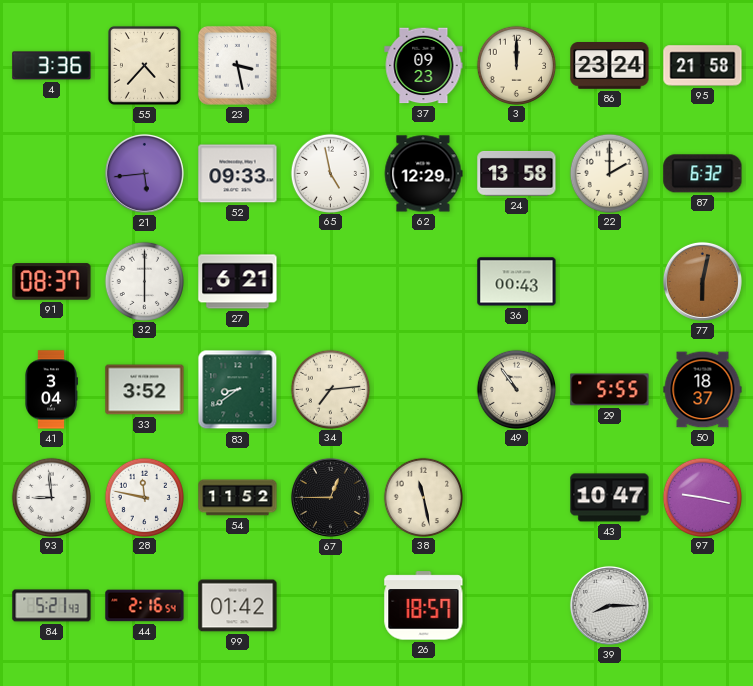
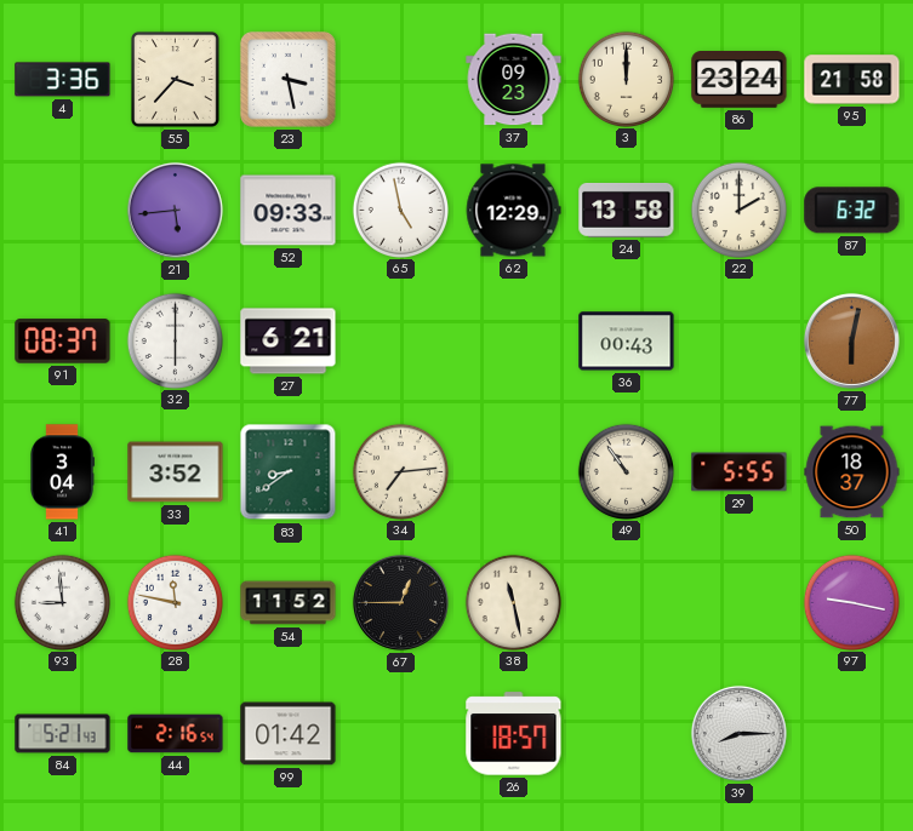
55: 4:37 -> 3:37 (175, 79)
43: 10:47 -> none (610, 498)
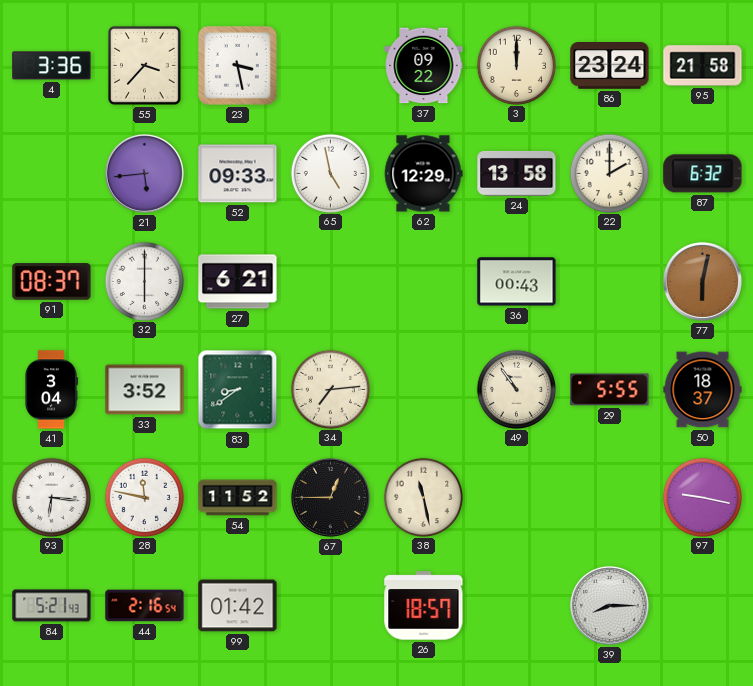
37: 09:23 -> 09:22 (424, 66)
93: 8:59 -> 6:16 (51, 497)
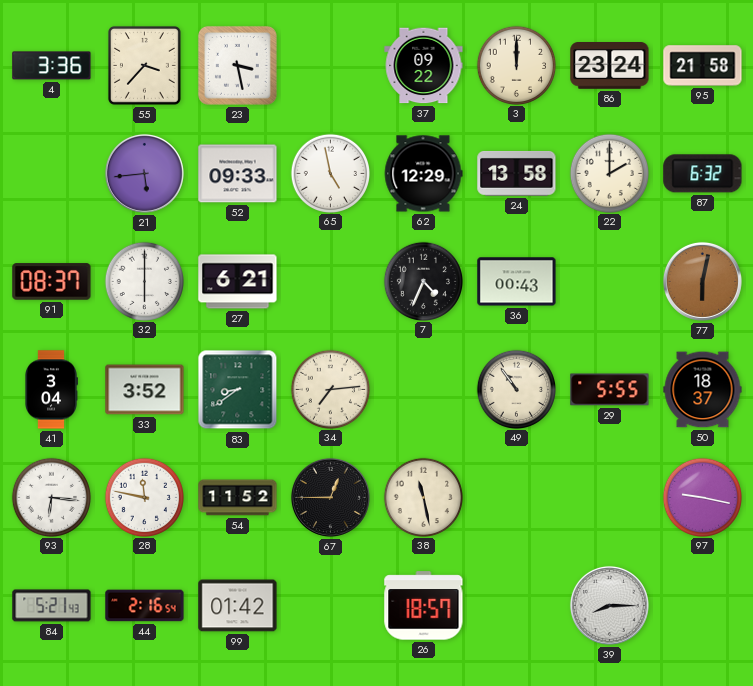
7: none -> 4:34 (423, 281)
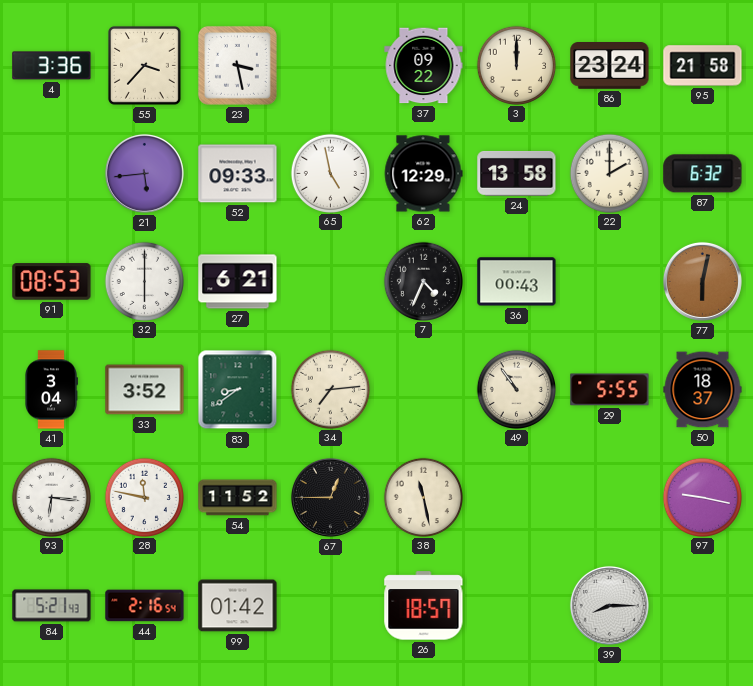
91: 08:37 -> 08:53 (52, 282)
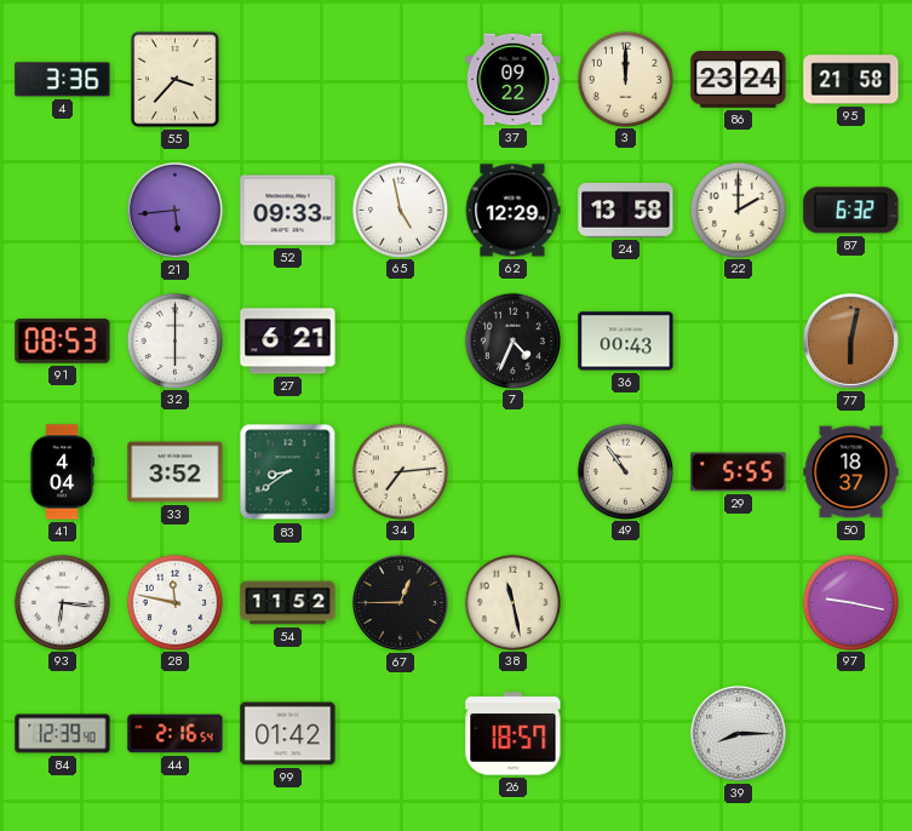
23: 3:28 -> none (237, 65)
41: 3:04 -> 4:04 (63, 472)
84: 5:21 -> 12:39 (63, 734)
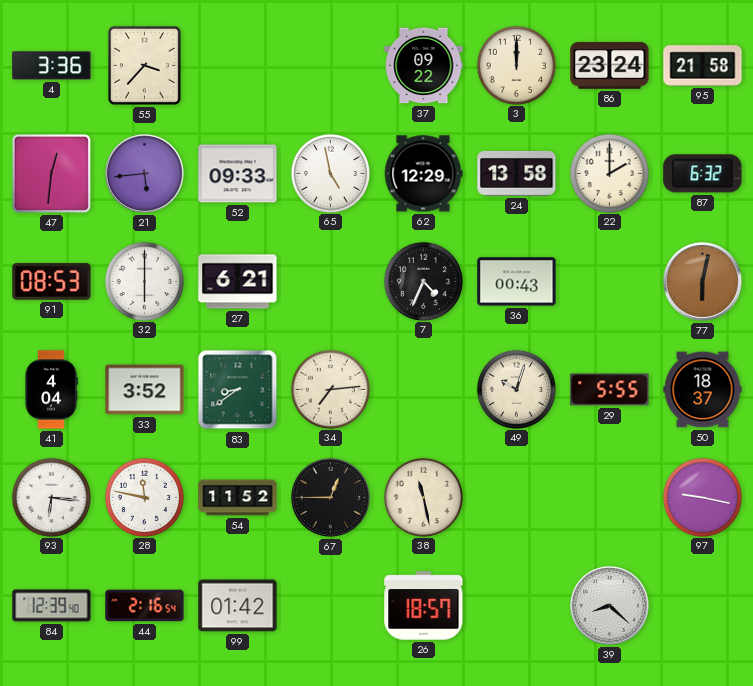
47: none -> 12:31 (51, 173)
49: 10:54 -> 10:03 (516, 389)
39: 8:15 -> 8:22 (609, 605)
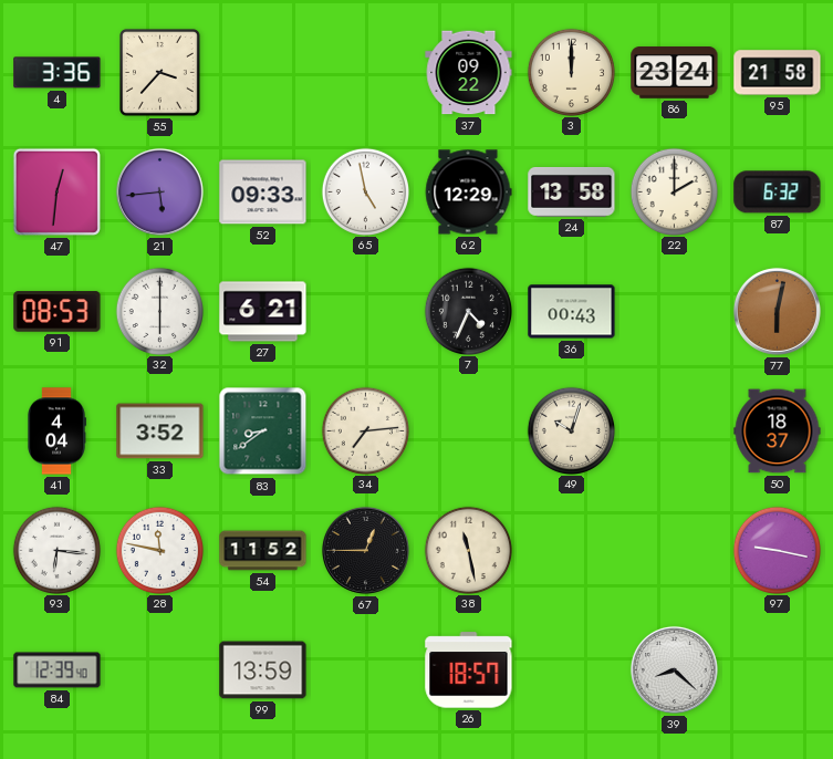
29: 5:55 -> none (610, 390)
44: 2:16 -> none (145, 606)
99: 01:42 -> 13:59 (263, 670)
